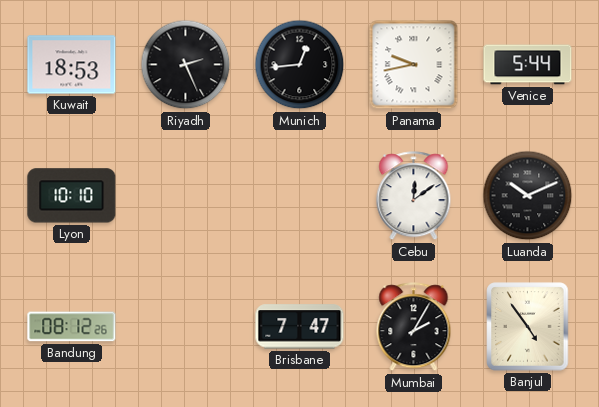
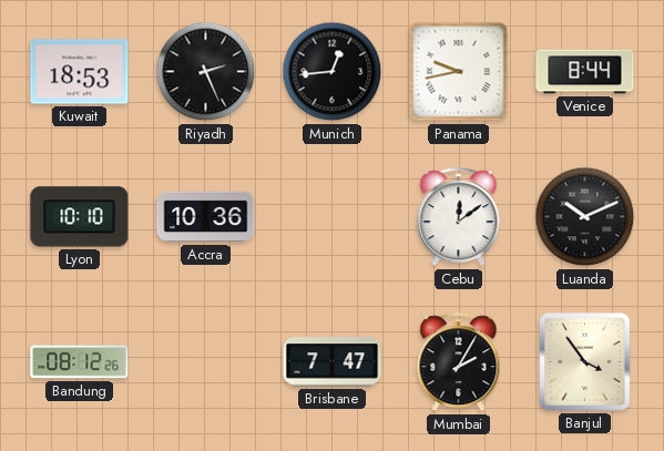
Venice: 5:44 -> 8:44 (585, 72)
Accra: none -> 10:36 (206, 217)
Banjul: 4:54 -> 3:54 (585, 362)
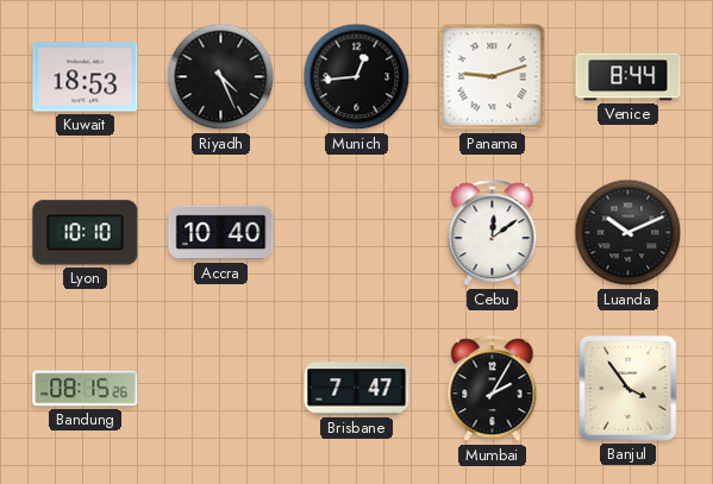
Riyadh: 2:26 -> 4:26 (221, 77)
Panama: 9:43 -> 9:12 (493, 77)
Accra: 10:36 -> 10:40 (221, 233)
Bandung: 08:12 -> 08:15 (86, 389)
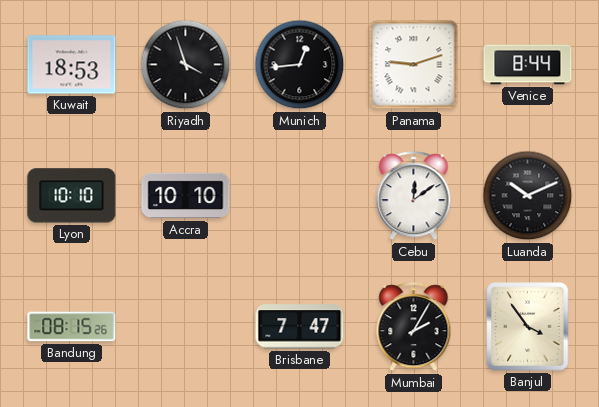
Riyadh: 4:26 -> 3:57 (186, 65)
Accra: 10:40 -> 10:10 (186, 196)
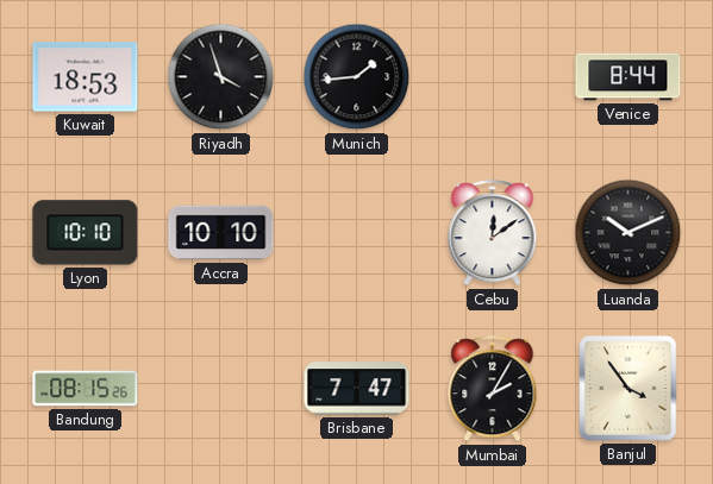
Munich: 12:44 -> 1:44 (357, 77)
Panama: 9:12 -> none (414, 65)
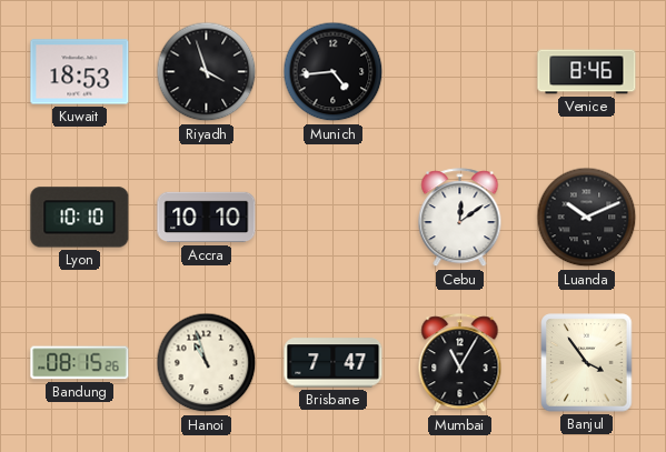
Munich: 1:44 -> 4:44 (334, 72)
Venice: 8:44 -> 8:46 (587, 72)
Hanoi: none -> 10:57 (207, 363)
Mumbai: 2:05 -> 11:05 (460, 363)
